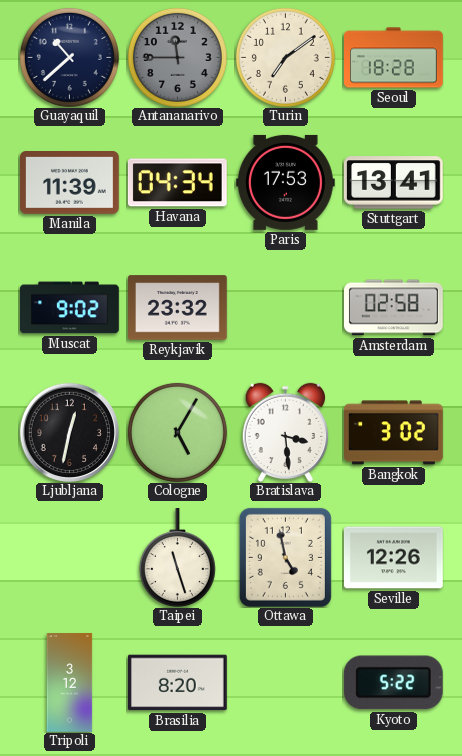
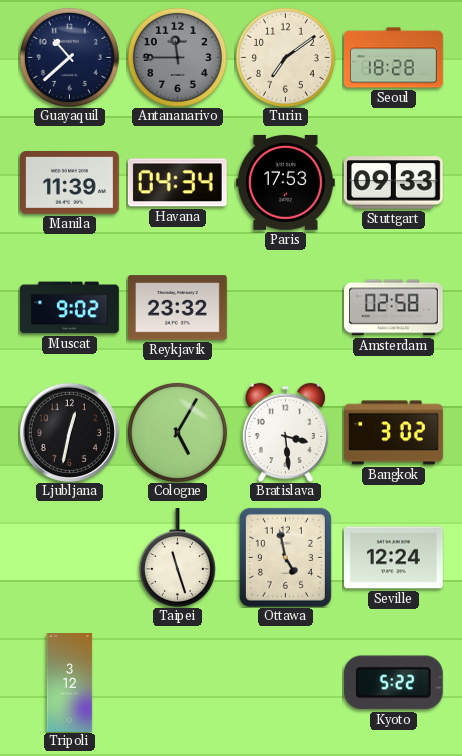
Stuttgart: 13:41 -> 09:33 (394, 183)
Seville: 12:26 -> 12:24 (394, 558)
Brasilia: 8:20 -> none (177, 683)
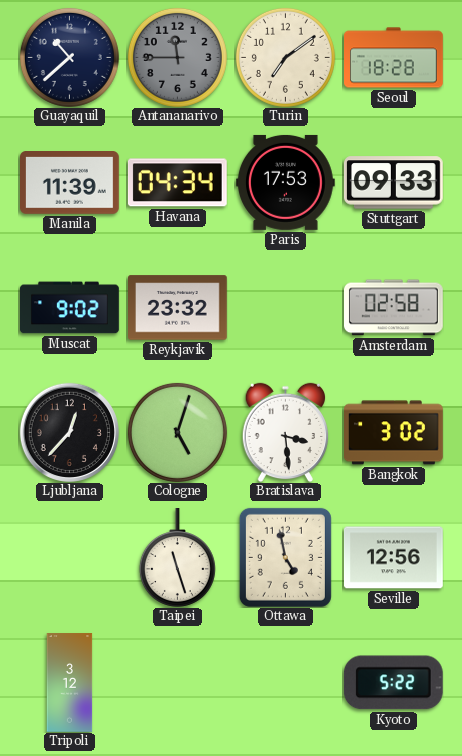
Ljubljana: 12:32 -> 12:37 (69, 432)
Cologne: 5:05 -> 5:03 (177, 432)
Seville: 12:24 -> 12:56 (394, 558)
